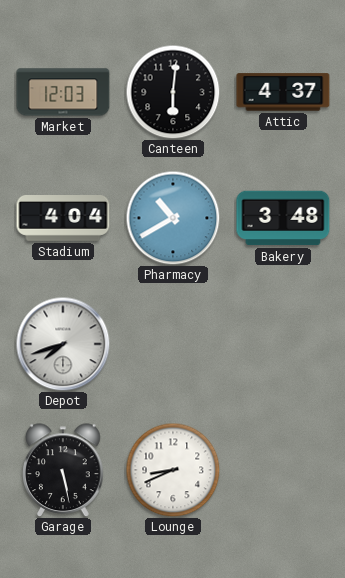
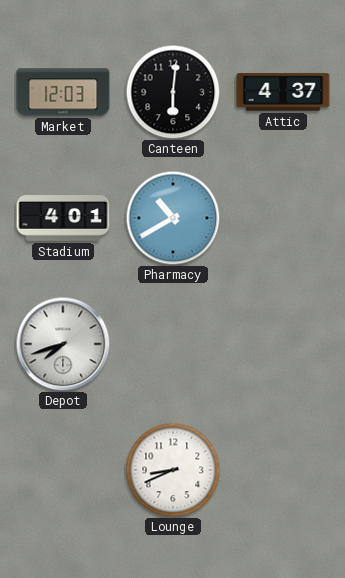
Stadium: 4:04 -> 4:01 (63, 219)
Bakery: 3:48 -> none (283, 218)
Garage: 5:28 -> none (63, 470)
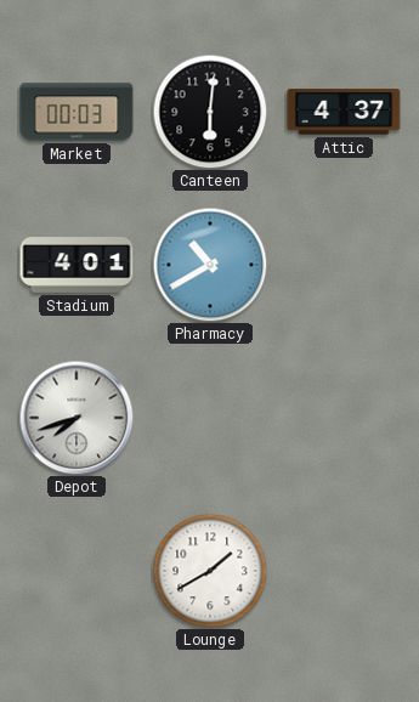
Market: 12:03 -> 00:03 (77, 112)
Lounge: 8:41 -> 1:40 (210, 571)
